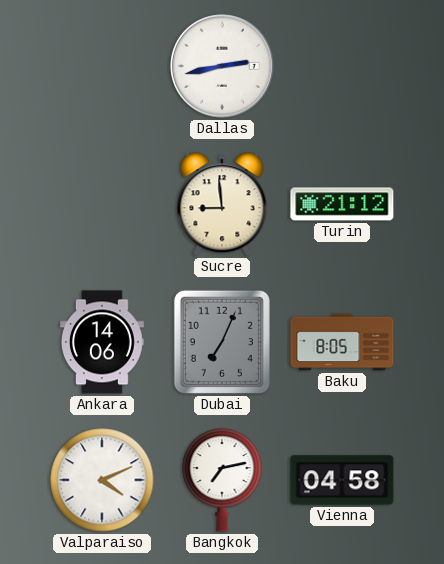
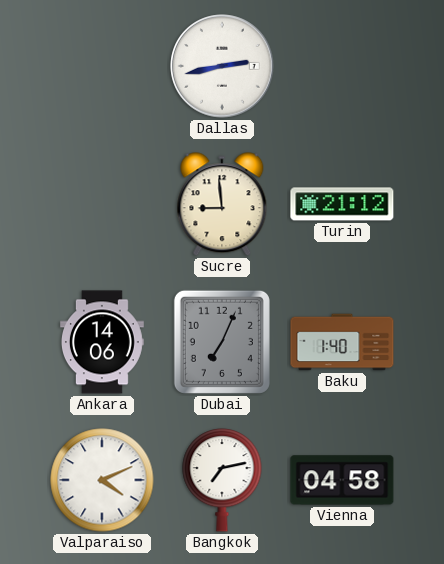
Baku: 8:05 -> 1:40 (342, 342)
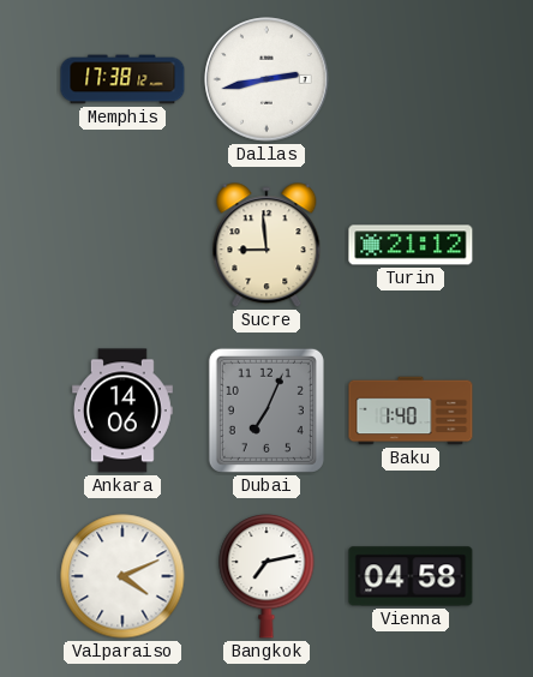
Memphis: none -> 17:38 (122, 79)
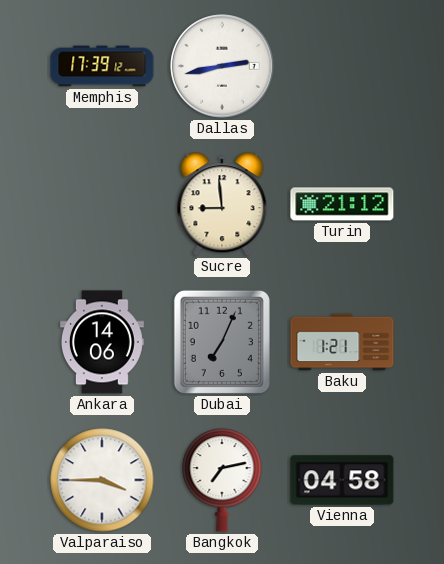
Memphis: 17:38 -> 17:39 (102, 66)
Baku: 1:40 -> 1:21 (342, 342)
Valparaiso: 4:11 -> 3:45 (102, 480)
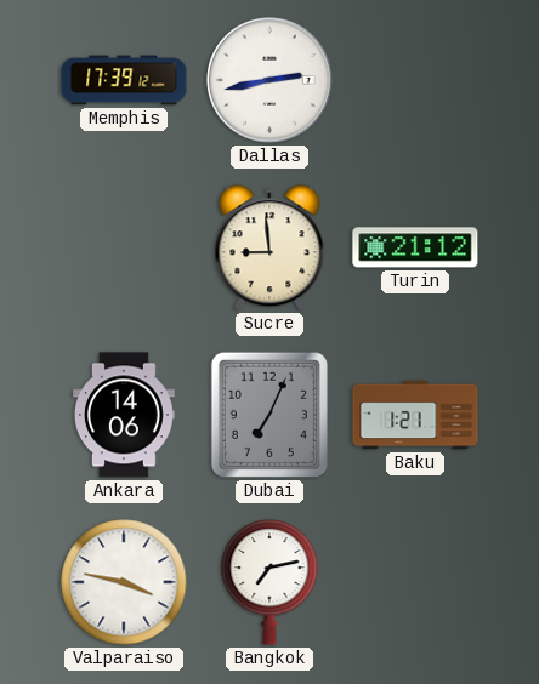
Valparaiso: 3:45 -> 3:47 (124, 582)
Vienna: 04:58 -> none (342, 480)
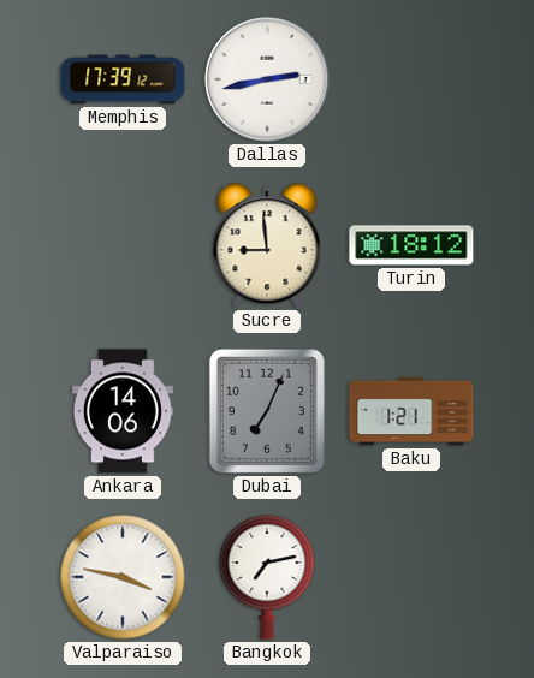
Turin: 21:12 -> 18:12 (411, 245)
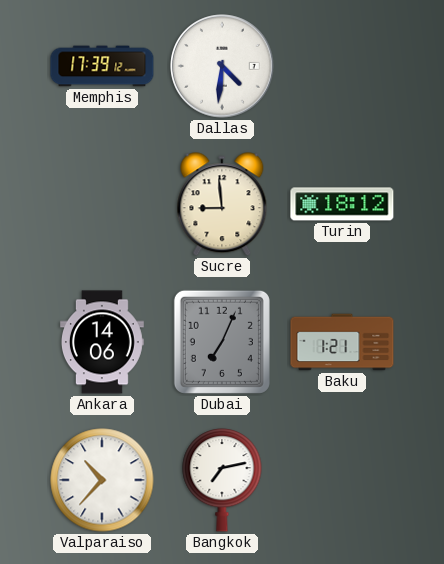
Dallas: 2:43 -> 4:31 (222, 66)
Valparaiso: 3:47 -> 10:37 (102, 480)
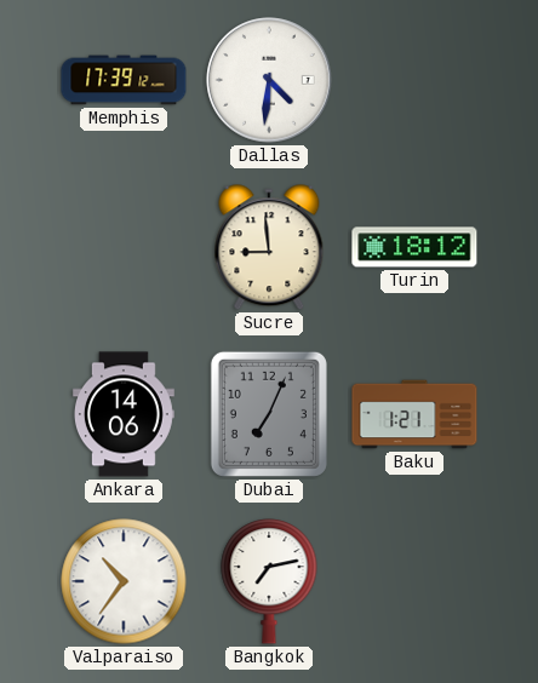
Valparaiso: 10:37 -> 10:36 (124, 581)
